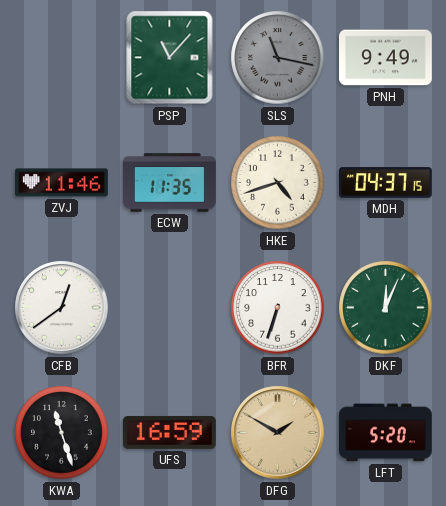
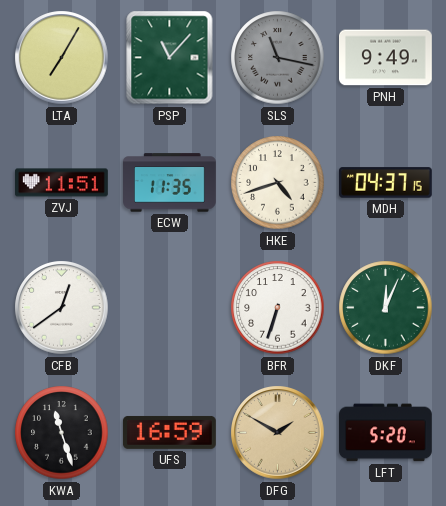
LTA: none -> 7:05 (62, 58)
ZVJ: 11:46 -> 11:51 (62, 183)
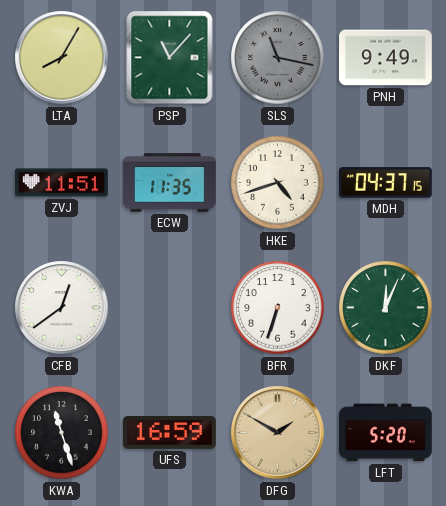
LTA: 7:05 -> 8:05 (62, 58)
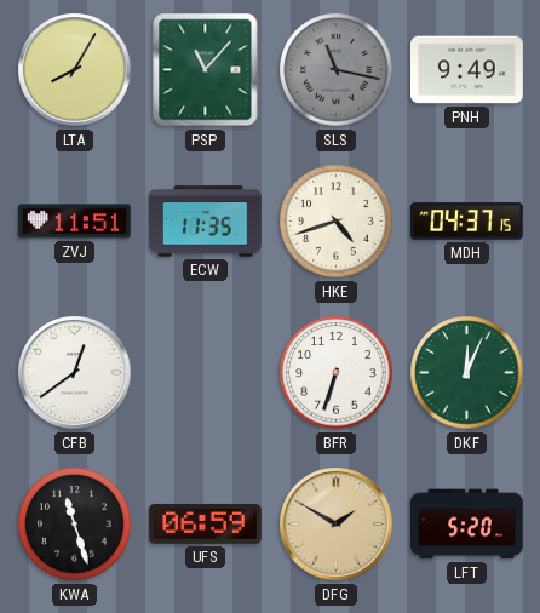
UFS: 16:59 -> 06:59 (206, 523)
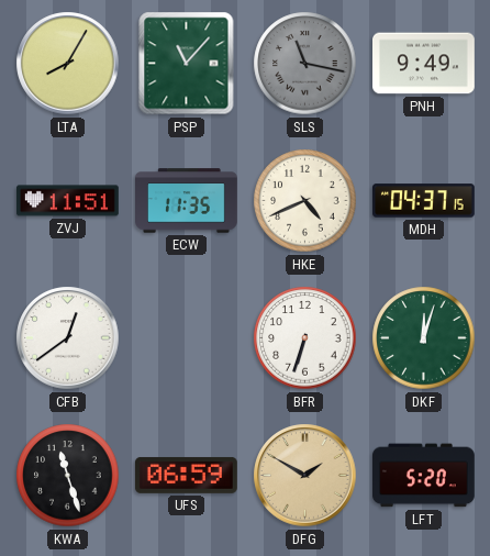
HKE: 4:42 -> 4:41 (305, 201)
DKF: 12:04 -> 12:03 (424, 338)
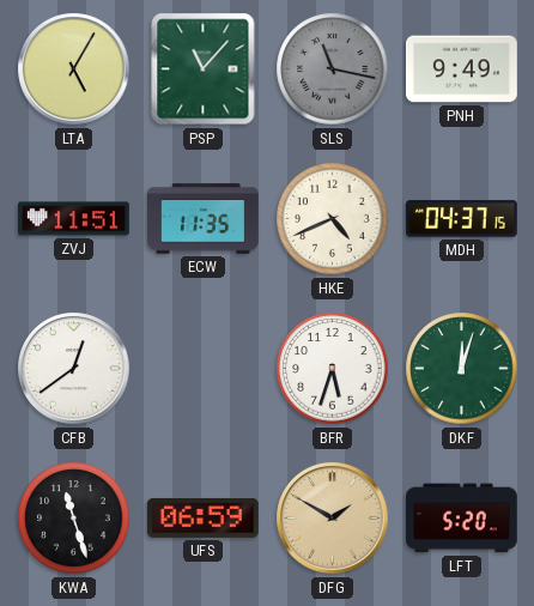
LTA: 8:05 -> 5:05 (74, 69)
BFR: 6:33 -> 5:33 (333, 369)
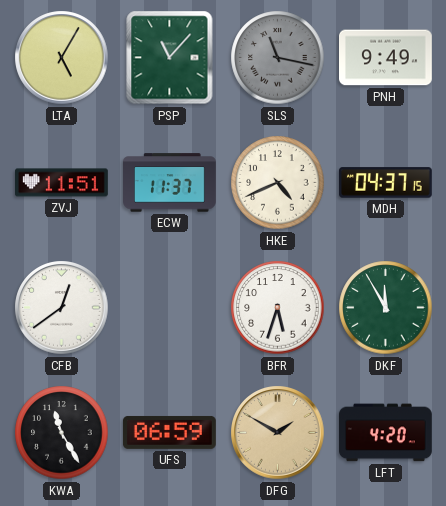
ECW: 11:35 -> 11:37 (170, 183)
DKF: 12:03 -> 11:55 (386, 308)
KWA: 11:27 -> 11:25 (62, 433)
LFT: 5:20 -> 4:20 (386, 433)
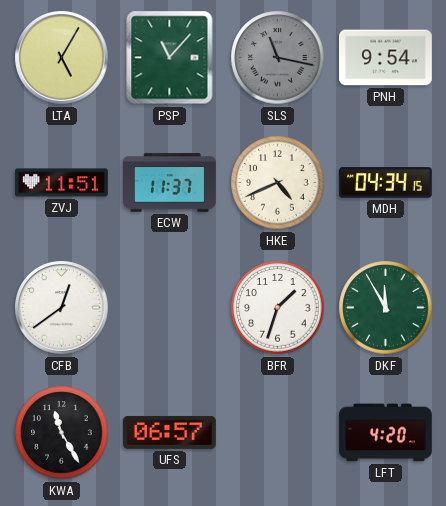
PNH: 9:49 -> 9:54 (386, 58)
MDH: 04:37 -> 04:34 (386, 183)
BFR: 5:33 -> 1:33 (278, 308)
UFS: 06:59 -> 06:57 (170, 432)
DFG: 1:50 -> none (278, 433)
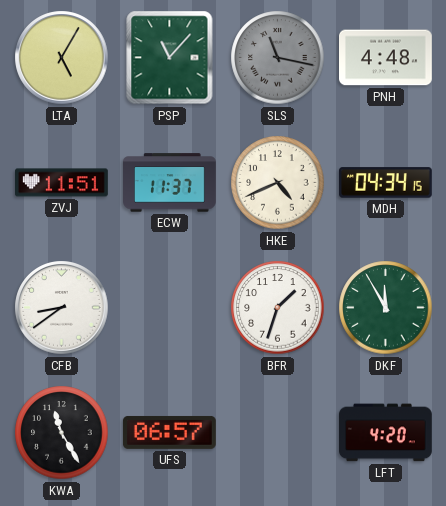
PNH: 9:54 -> 4:48 (386, 58)
CFB: 12:39 -> 8:39 (62, 308)
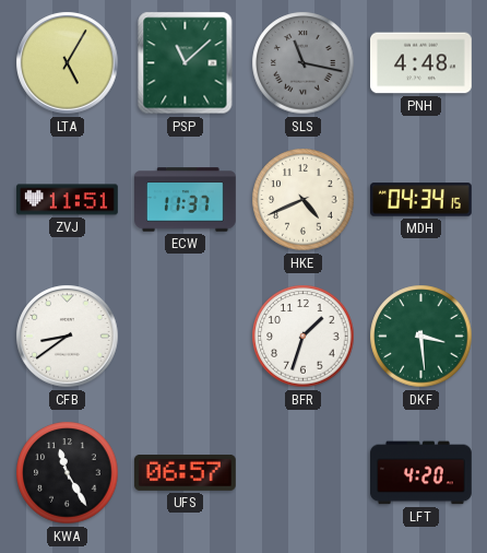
PSP: 11:07 -> 11:08 (186, 63)
DKF: 11:55 -> 3:29 (421, 337)
